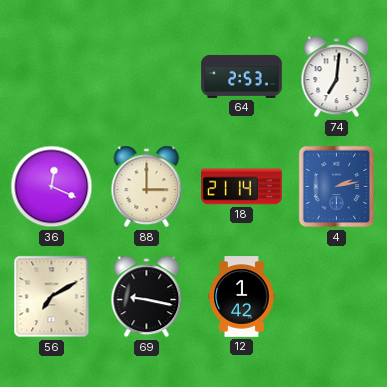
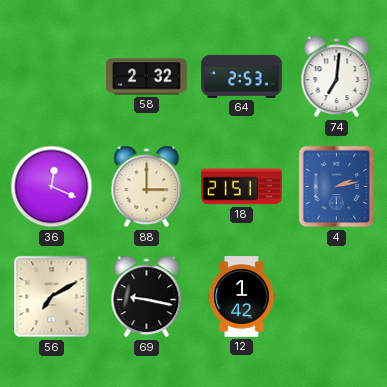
58: none -> 2:32 (147, 77)
18: 21:14 -> 21:51 (242, 187)
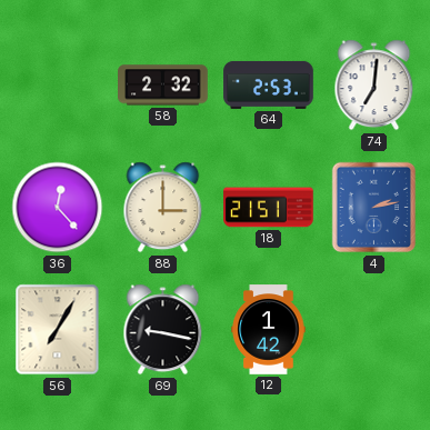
36: 12:19 -> 12:23 (58, 208)
56: 7:10 -> 7:05 (58, 330)
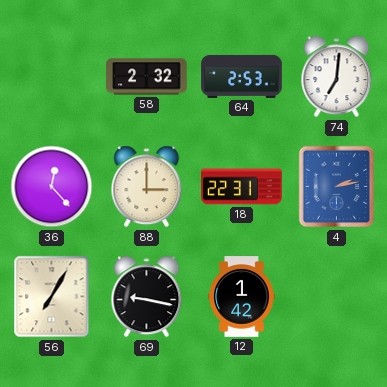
18: 21:51 -> 22:31 (242, 187)
